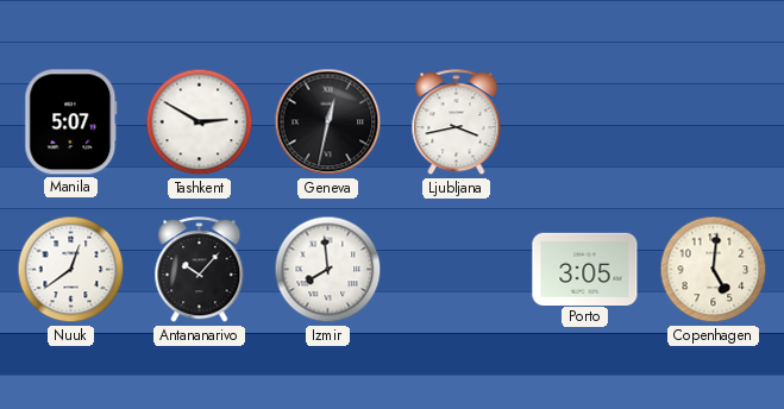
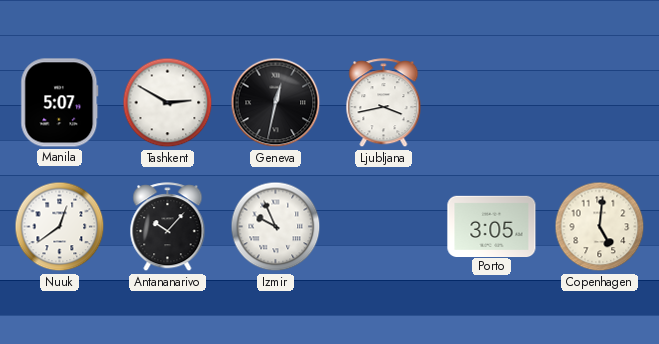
Izmir: 7:59 -> 9:56 (276, 227)
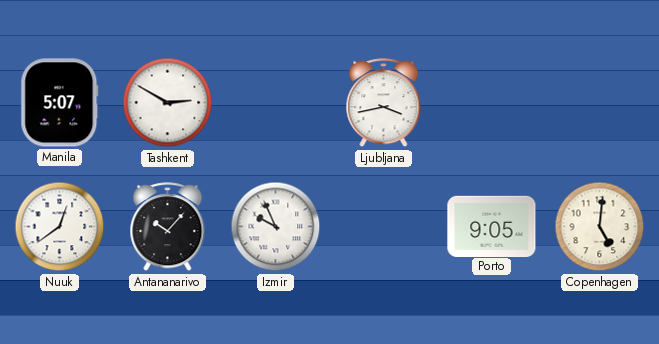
Geneva: 12:32 -> none (276, 103)
Porto: 3:05 -> 9:05 (492, 226)
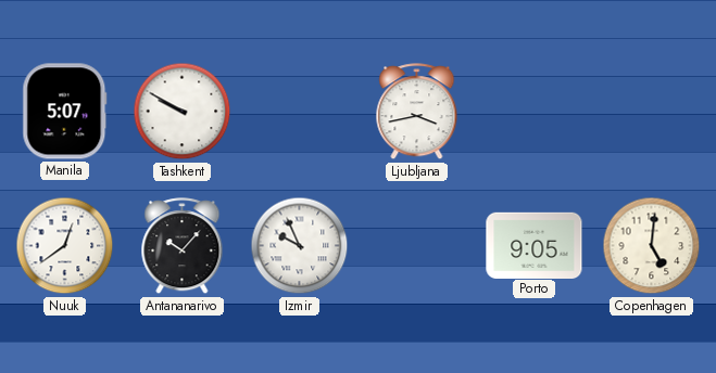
Tashkent: 2:50 -> 9:50 (183, 112)
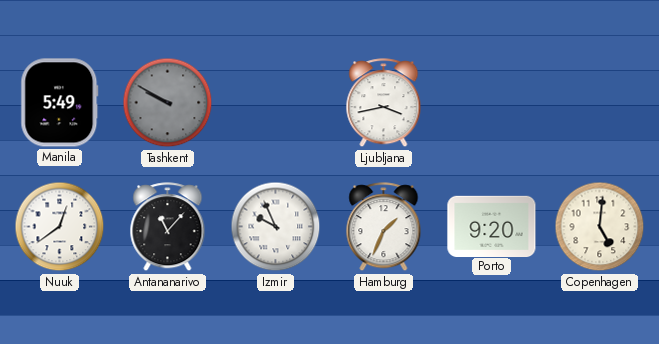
Manila: 5:07 -> 5:49 (60, 103)
Tashkent dial: white -> grey (168, 103)
Antananarivo: 10:07 -> 11:07 (168, 227)
Hamburg: none -> 1:34 (384, 227)
Porto: 9:05 -> 9:20 (492, 226)
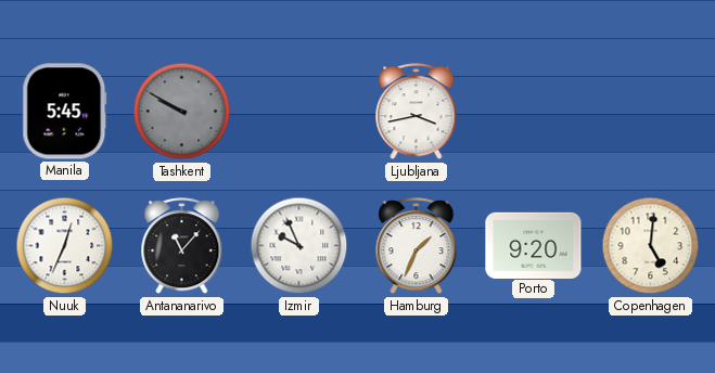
Manila: 5:49 -> 5:45 (65, 112)
Nuuk: 12:39 -> 12:34 (65, 246)
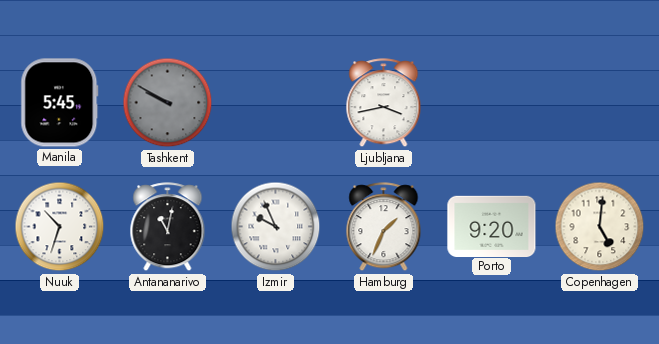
Nuuk: 12:34 -> 10:33 (60, 227)
Antananarivo: 11:07 -> 11:02 (168, 227)
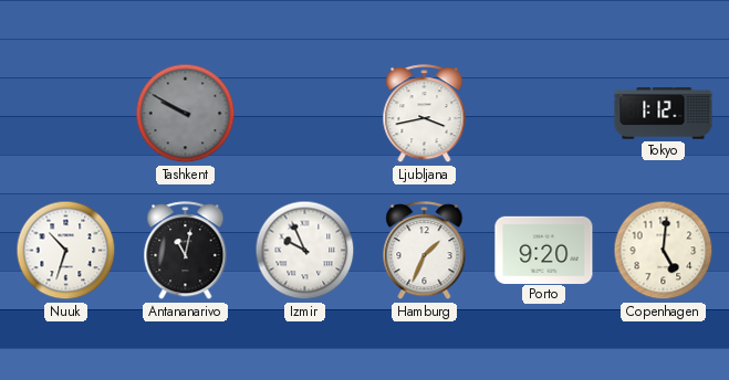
Manila: 5:45 -> none (60, 103)
Tokyo: none -> 1:12 (664, 114)
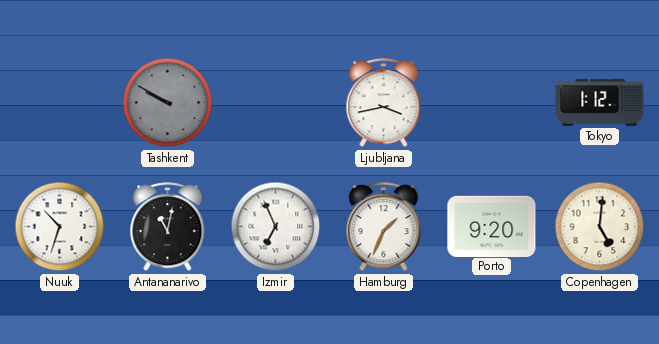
Izmir: 9:56 -> 6:56 (276, 227)
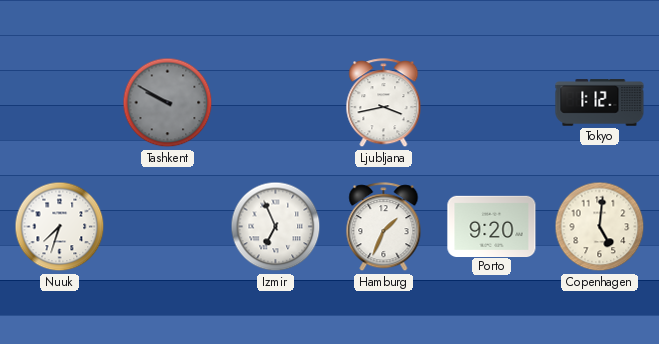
Nuuk: 10:33 -> 7:33 (60, 227)
Antananarivo: 11:02 -> none (168, 227)
